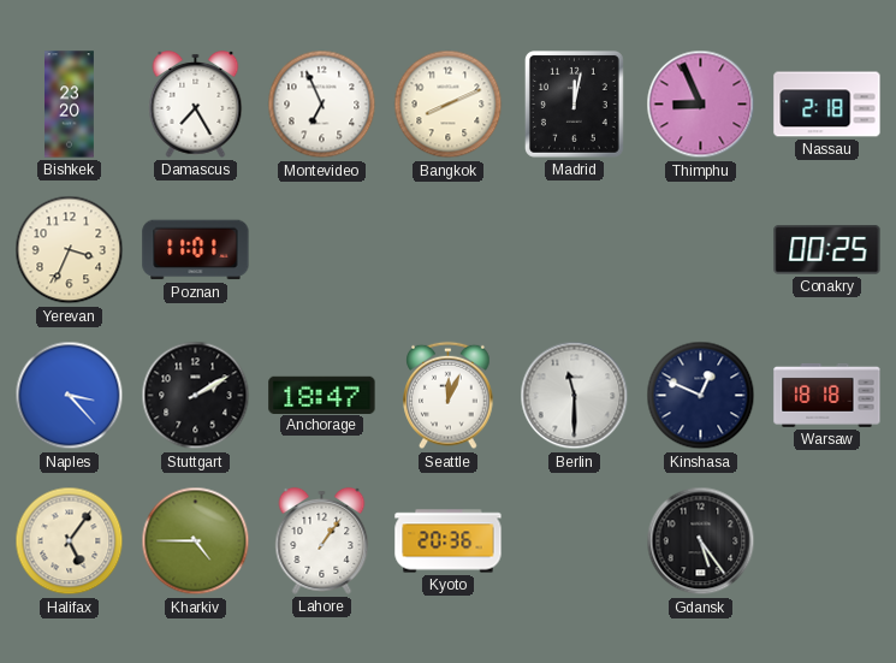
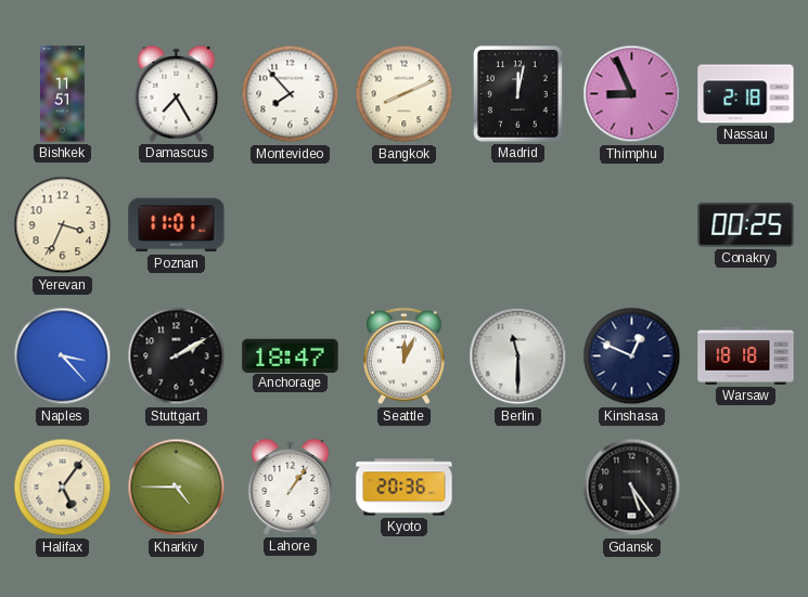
Bishkek: 23:20 -> 11:51 (63, 94)
Montevideo: 6:56 -> 7:53 (291, 94)
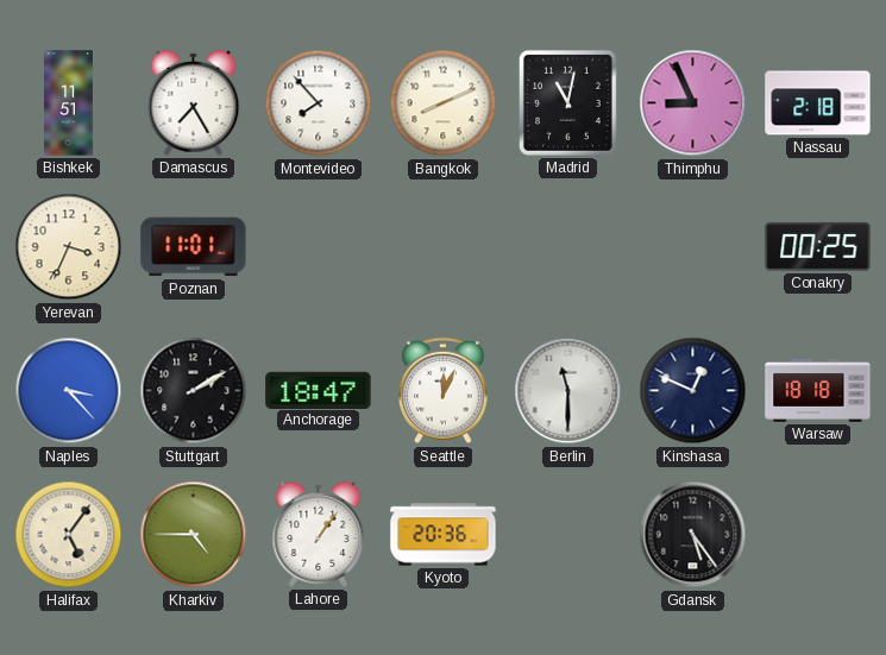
Madrid: 12:02 -> 11:02 (567, 103)
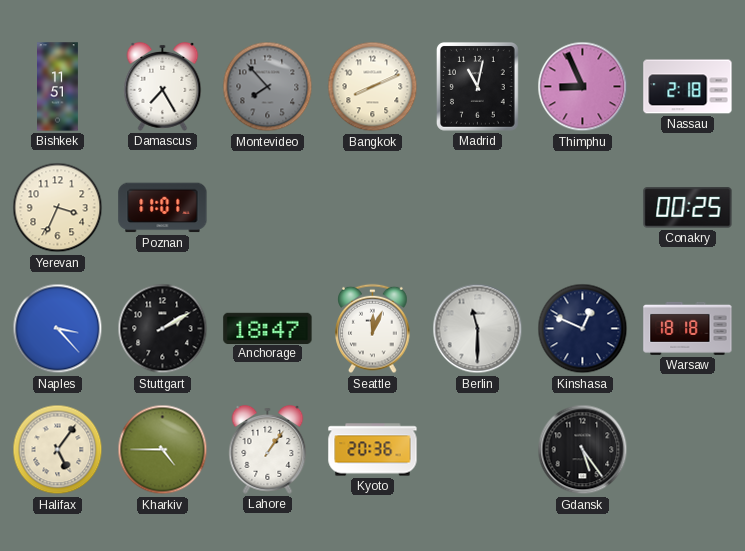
Montevideo dial: white -> grey (268, 87)
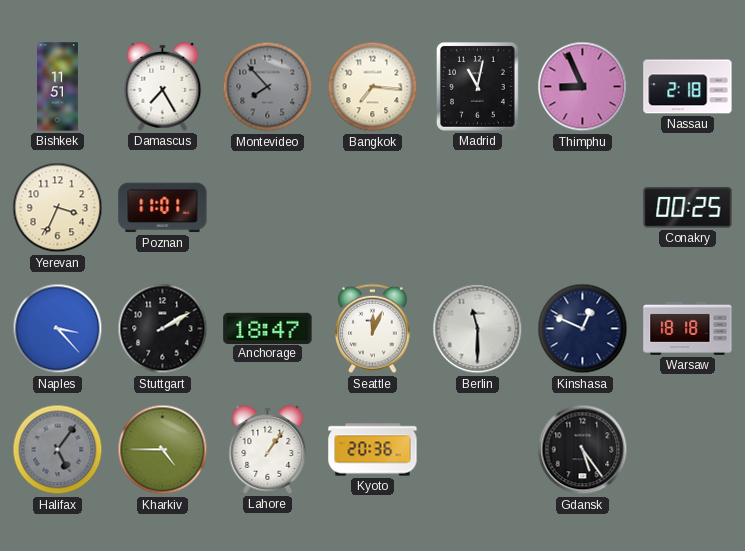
Bangkok: 8:11 -> 7:16 (373, 87)
Halifax dial: cream -> grey (58, 450)
